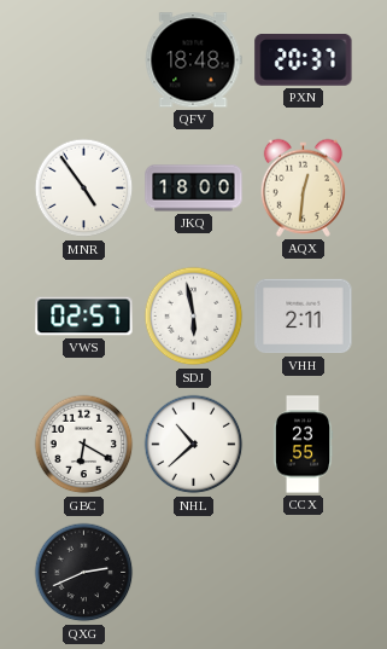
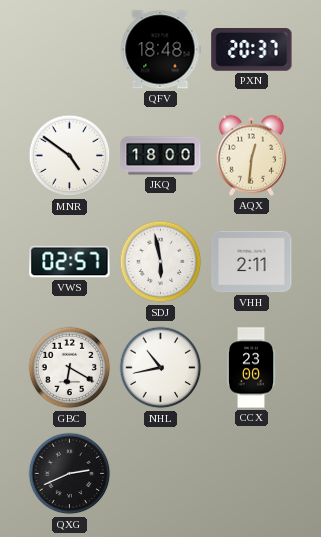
MNR: 4:54 -> 4:51 (70, 156)
NHL: 10:38 -> 10:43 (161, 368)
CCX: 23:55 -> 23:00 (251, 368)
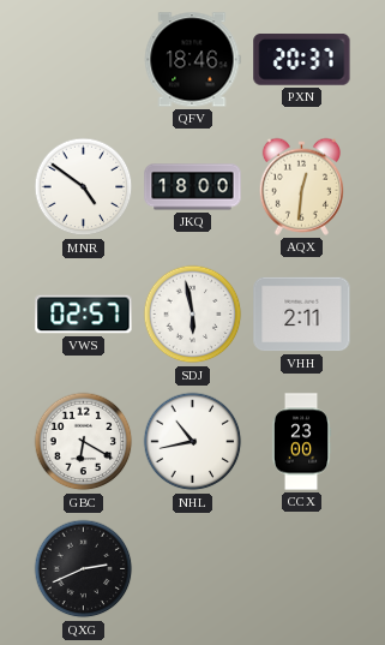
QFV: 18:48 -> 18:46 (192, 60)
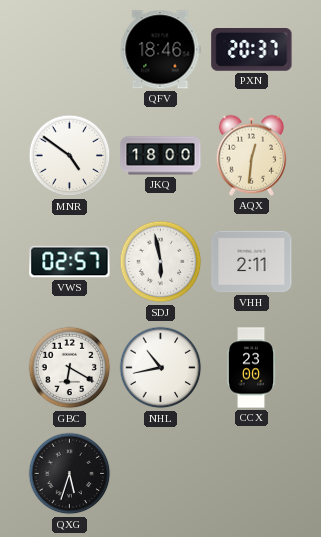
QXG: 2:41 -> 5:33 (70, 474)
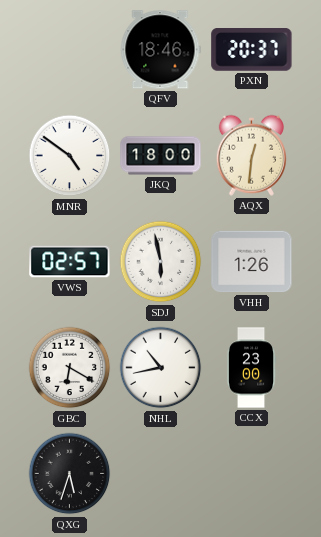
VHH: 2:11 -> 1:26 (252, 262)
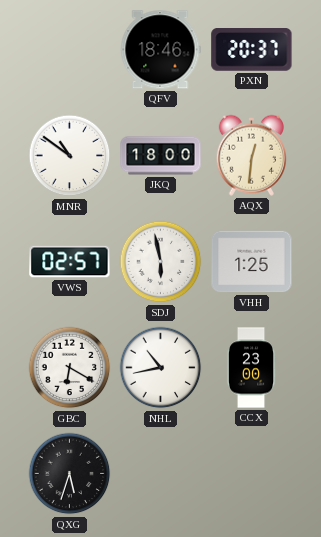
MNR: 4:51 -> 10:51 (70, 156)
VHH: 1:26 -> 1:25 (252, 262)
